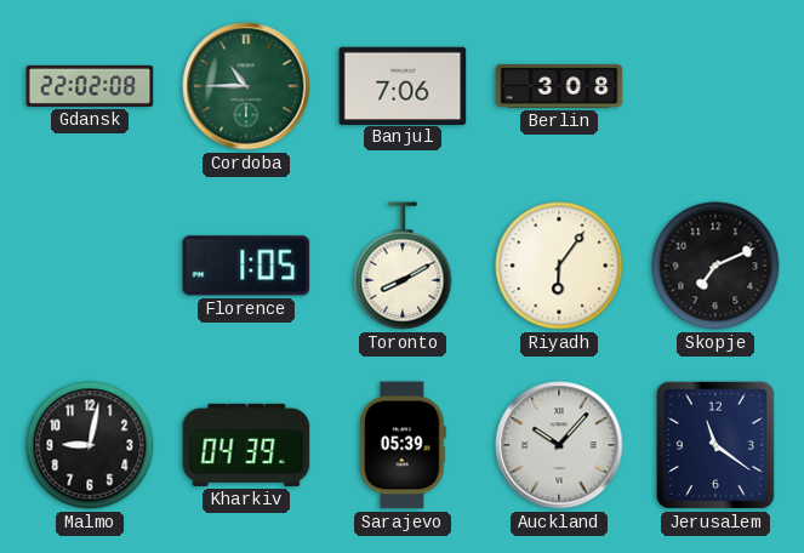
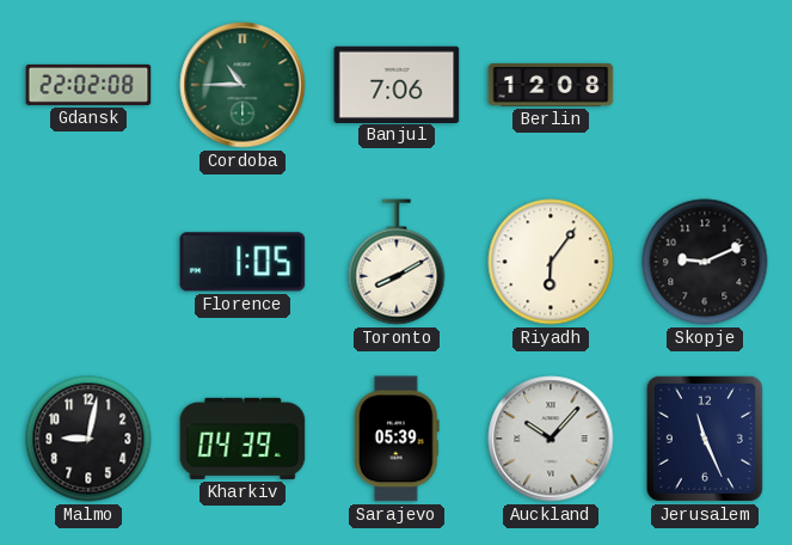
Berlin: 3:08 -> 12:08 (551, 85)
Skopje: 7:11 -> 9:11 (705, 262)
Jerusalem: 11:21 -> 11:26 (705, 439)
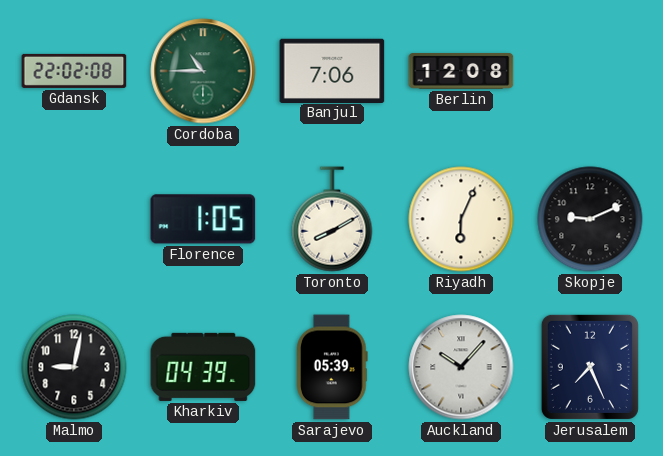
Riyadh: 6:06 -> 6:04 (461, 219)
Jerusalem: 11:26 -> 7:26 (590, 367)
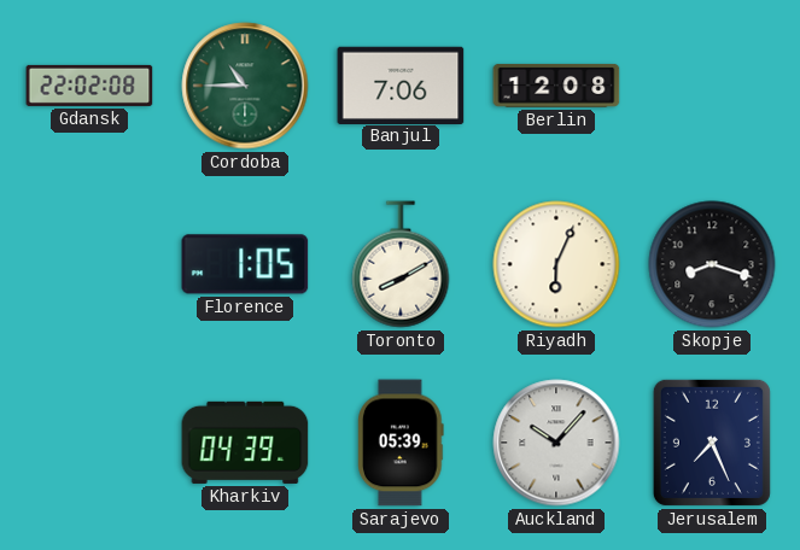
Skopje: 9:11 -> 8:18 (712, 264)
Malmo: 9:02 -> none (74, 367)
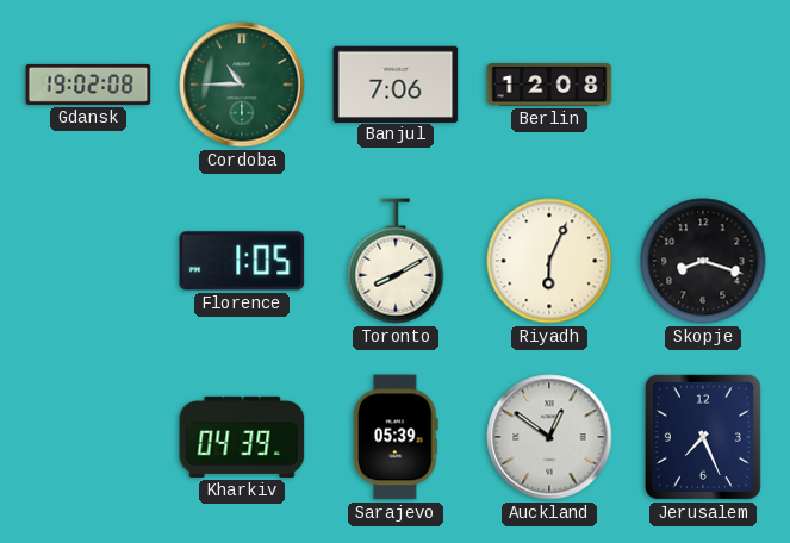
Gdansk: 22:02 -> 19:02 (88, 85)
Auckland: 10:07 -> 12:51 (549, 437)
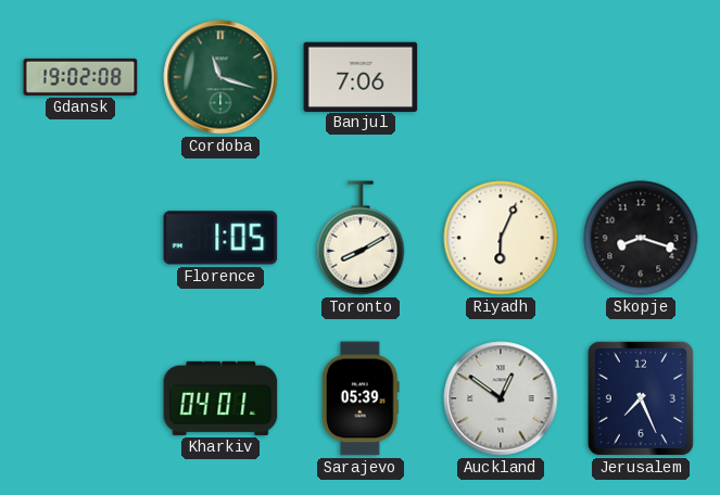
Cordoba: 10:45 -> 11:18 (220, 77)
Berlin: 12:08 -> none (549, 85)
Kharkiv: 04:39 -> 04:01 (220, 398)
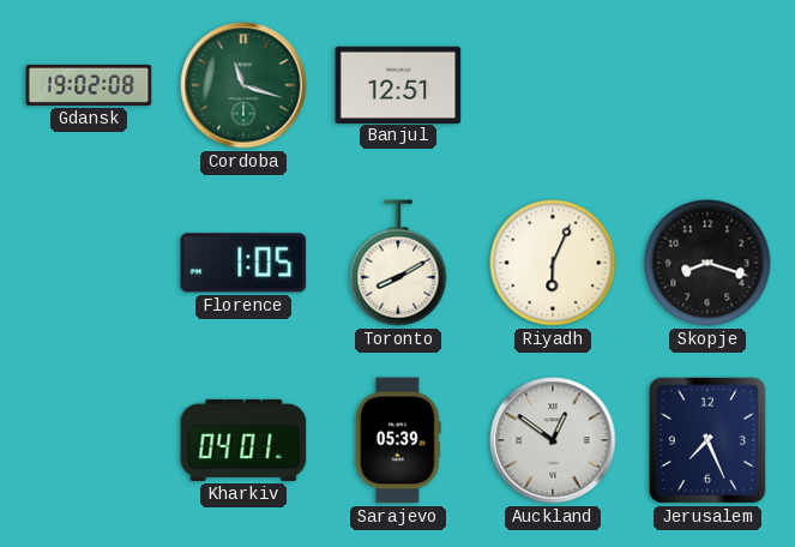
Banjul: 7:06 -> 12:51 (398, 84)
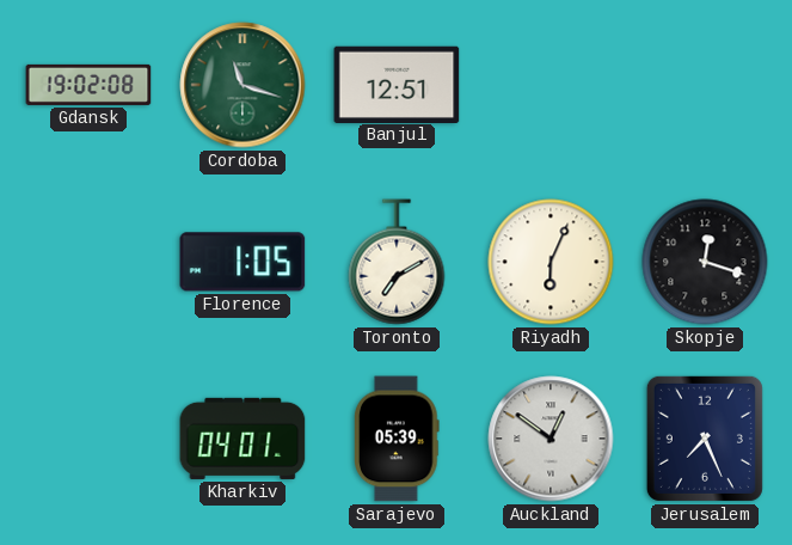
Toronto: 8:10 -> 7:10 (397, 262)
Skopje: 8:18 -> 12:18 (705, 262)
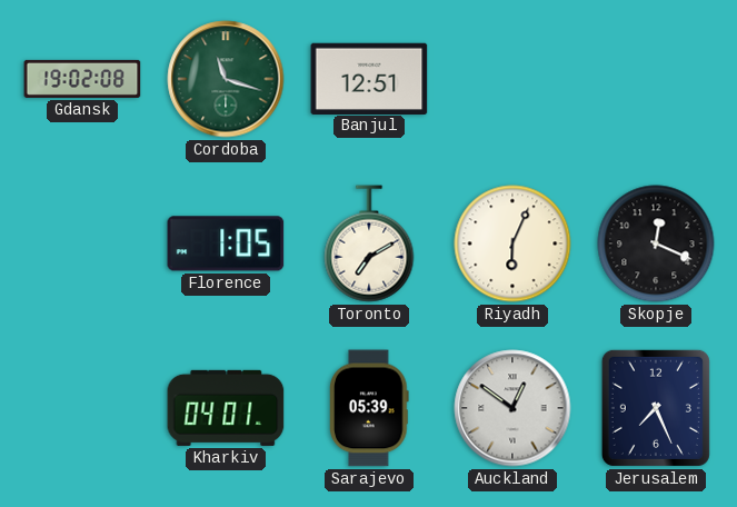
Skopje: 12:18 -> 12:19 (656, 243)
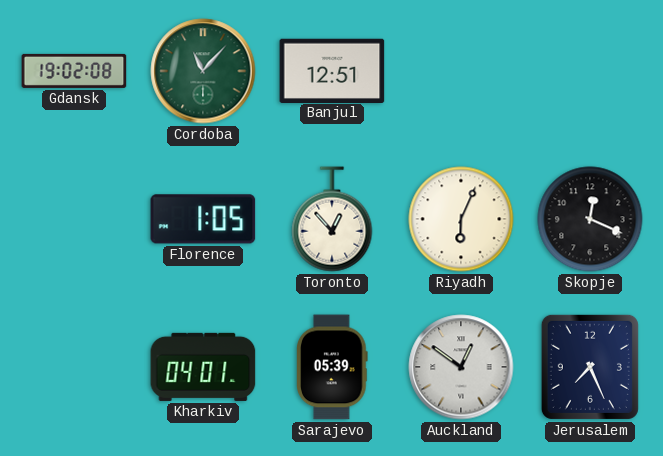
Cordoba: 11:18 -> 11:07 (203, 71)
Toronto: 7:10 -> 12:53 (332, 219)
